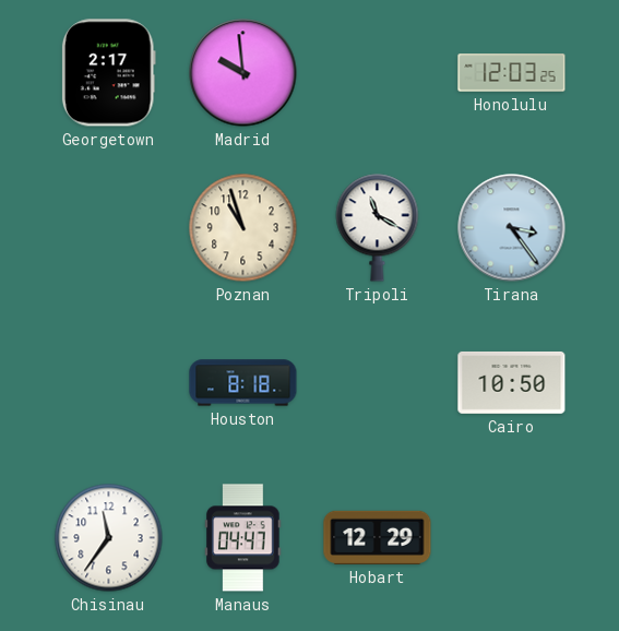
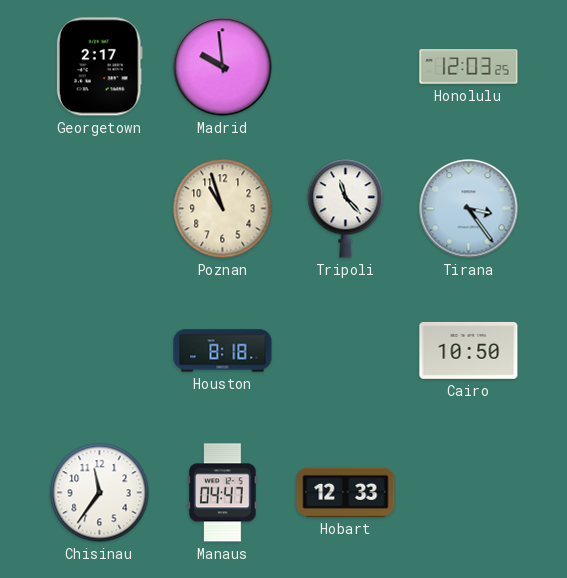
Tripoli: 11:20 -> 11:23 (346, 209)
Hobart: 12:29 -> 12:33 (346, 492)
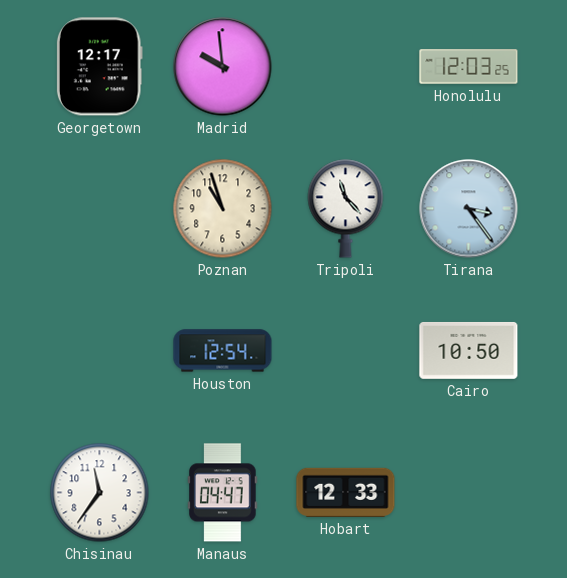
Georgetown: 2:17 -> 12:17 (99, 67)
Houston: 8:18 -> 12:54 (223, 351)
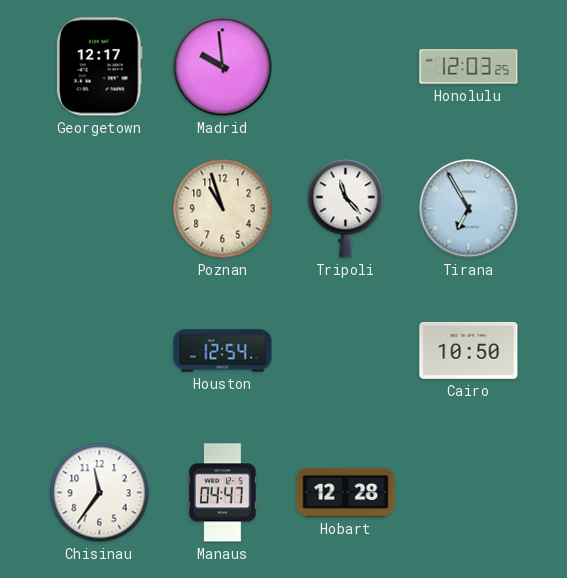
Tirana: 3:24 -> 6:55 (469, 209)
Hobart: 12:33 -> 12:28 (346, 492)
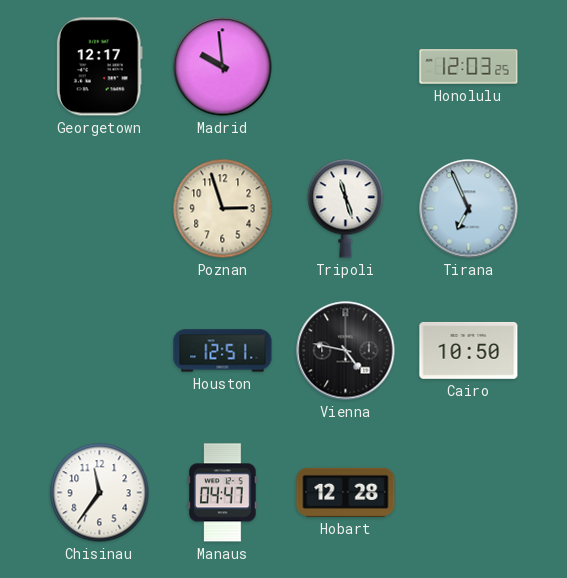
Poznan: 10:57 -> 2:57 (223, 209)
Tripoli: 11:23 -> 11:27 (346, 209)
Tirana: 6:55 -> 6:56 (469, 209)
Houston: 12:54 -> 12:51 (223, 351)
Vienna: none -> 4:47 (346, 351)
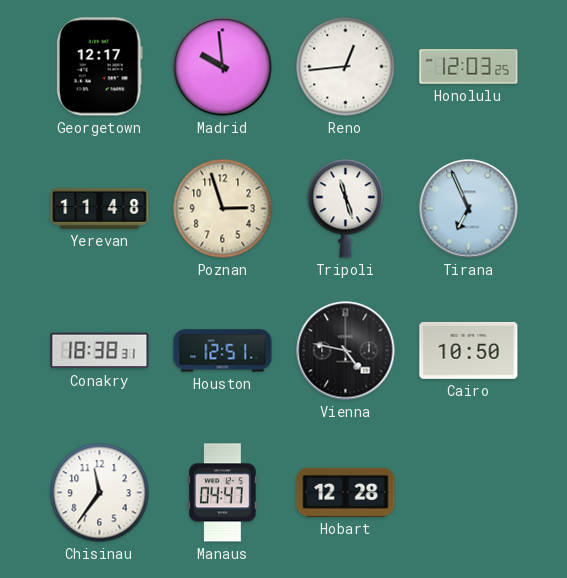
Reno: none -> 12:44 (346, 67)
Yerevan: none -> 11:48 (100, 208)
Conakry: none -> 18:38 (100, 351)
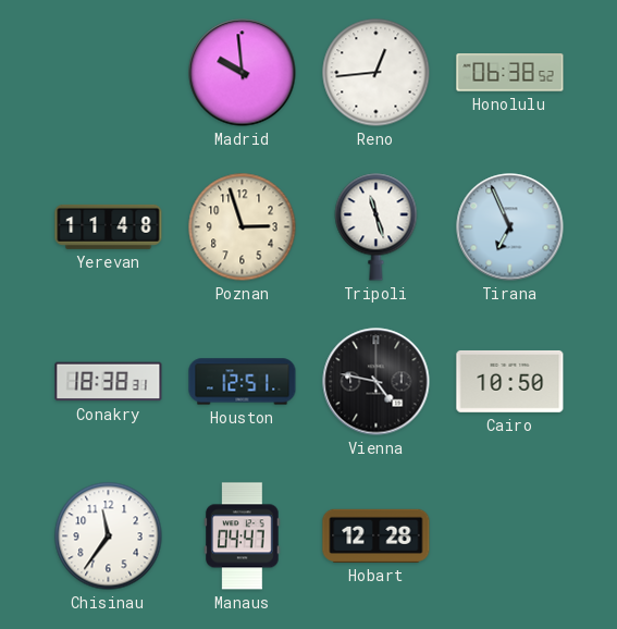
Georgetown: 12:17 -> none (99, 67)
Honolulu: 12:03 -> 06:38 (510, 73)
